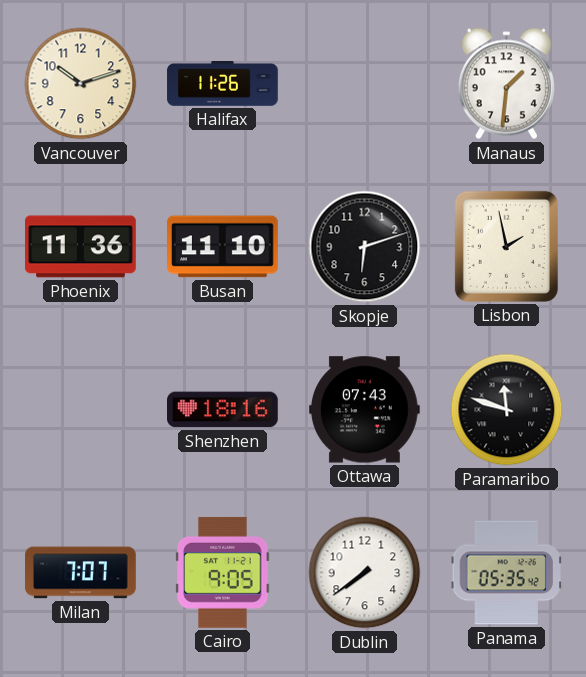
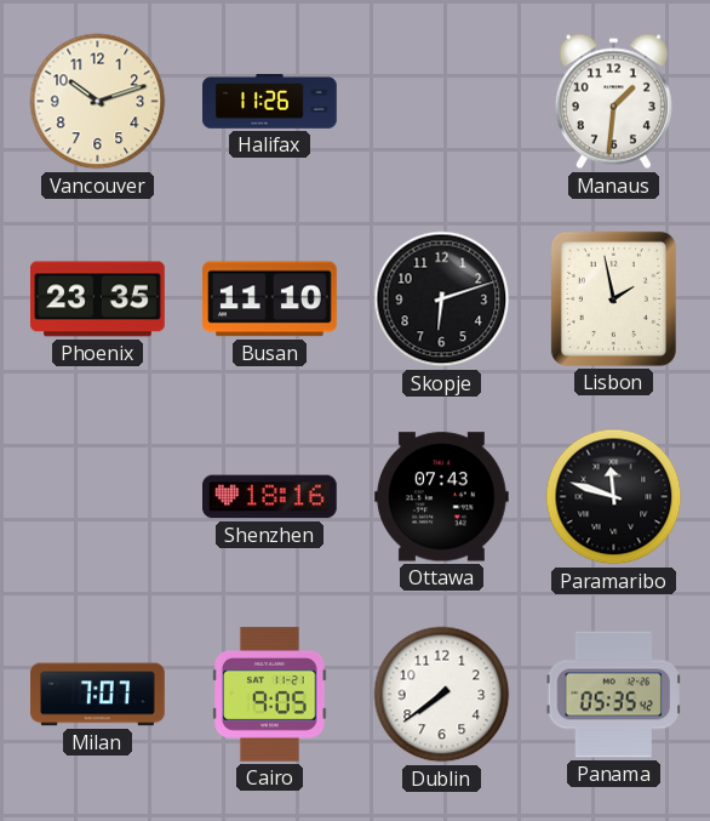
Phoenix: 11:36 -> 23:35 (98, 300)
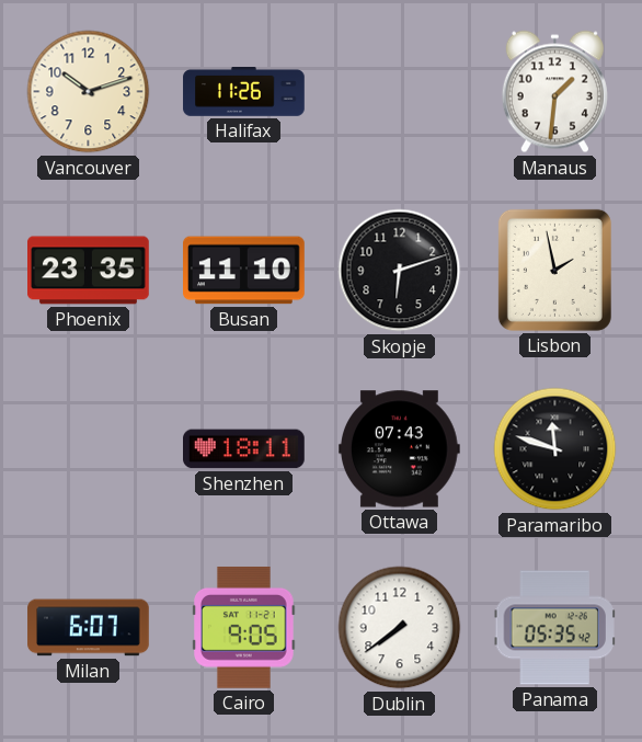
Shenzhen: 18:16 -> 18:11 (244, 449)
Milan: 7:07 -> 6:07 (89, 628)
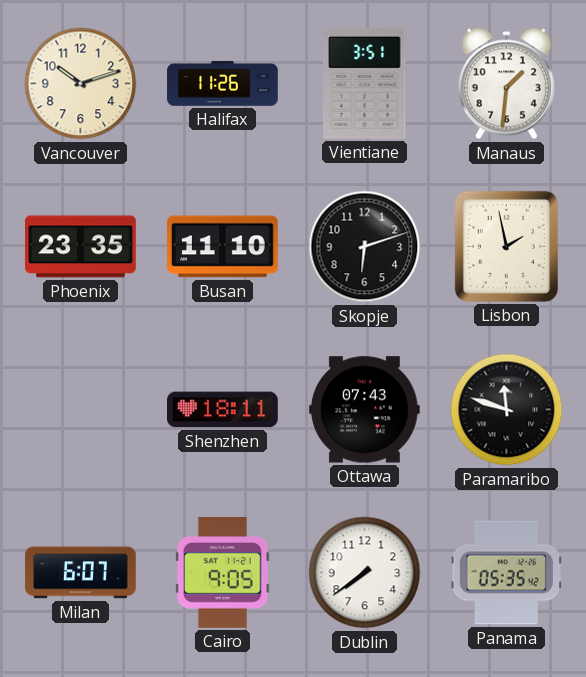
Vientiane: none -> 3:51 (365, 83)
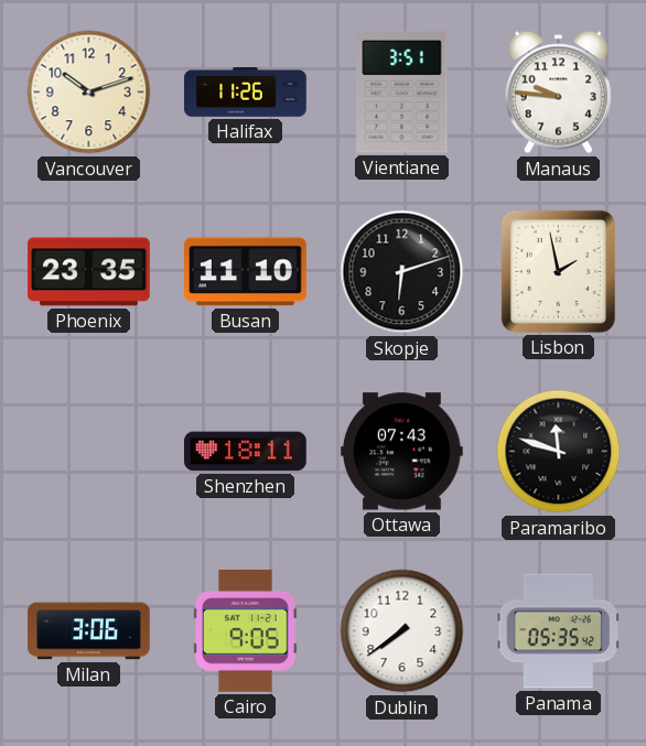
Manaus: 1:31 -> 9:46 (558, 93)
Milan: 6:07 -> 3:06 (89, 631)
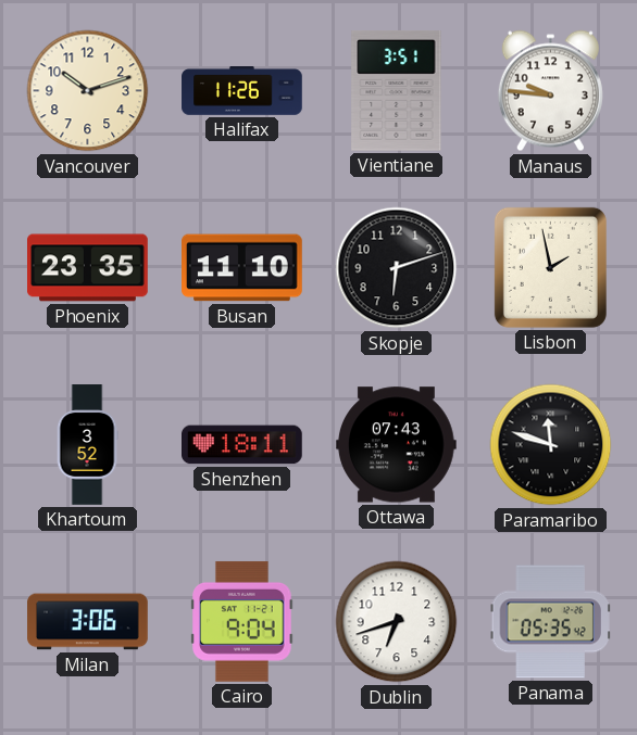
Khartoum: none -> 3:52 (87, 445)
Cairo: 9:05 -> 9:04 (242, 621)
Dublin: 7:39 -> 6:42 (397, 622)
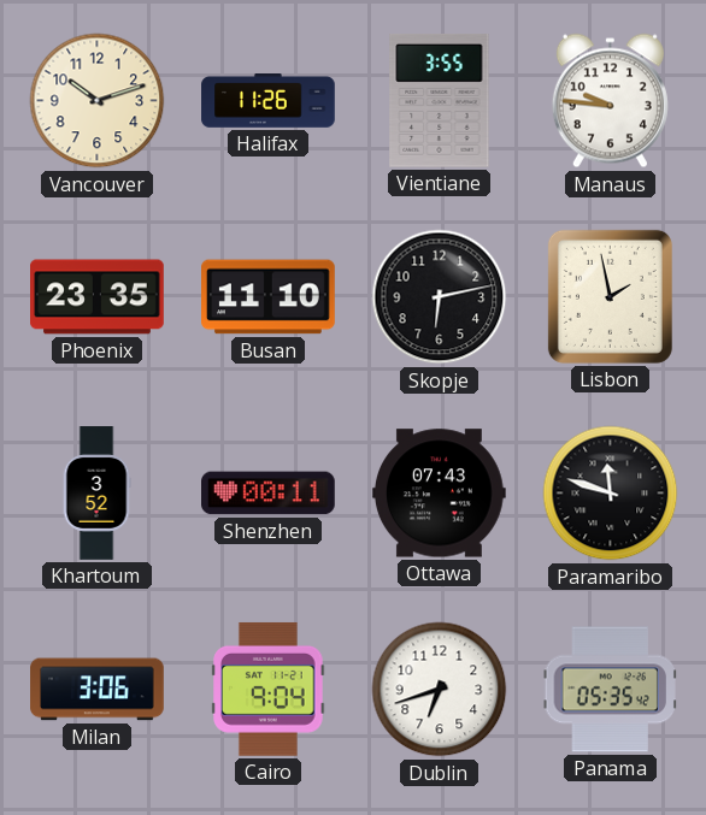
Vientiane: 3:51 -> 3:55 (440, 100)
Skopje: 6:12 -> 6:13 (440, 297)
Shenzhen: 18:11 -> 00:11 (269, 494)
